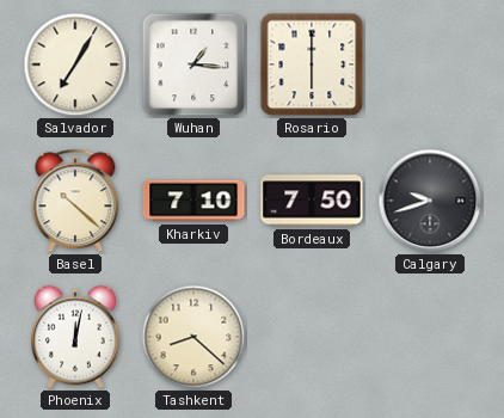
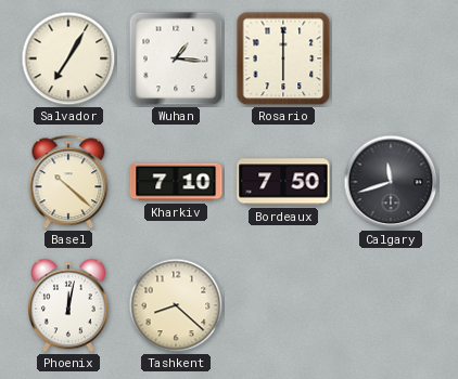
Calgary: 9:42 -> 11:42 (391, 182)
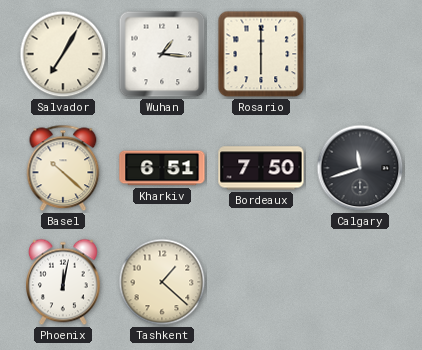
Kharkiv: 7:10 -> 6:51 (162, 168)
Tashkent: 8:22 -> 1:22 (162, 282)
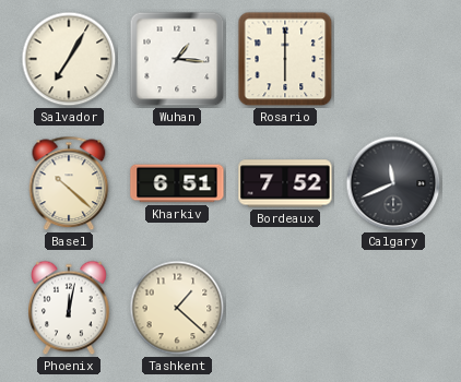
Bordeaux: 7:50 -> 7:52 (285, 183)
Calgary: 11:42 -> 11:41 (393, 183)
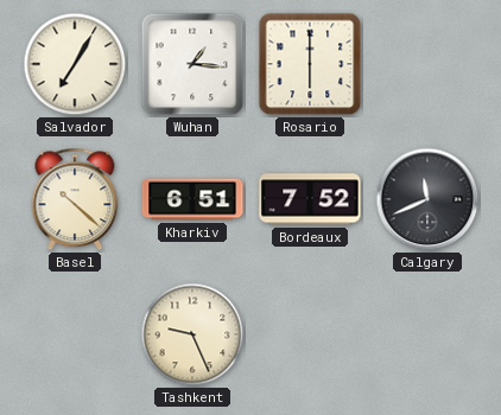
Phoenix: 12:02 -> none (70, 308)
Tashkent: 1:22 -> 9:26 (192, 334)
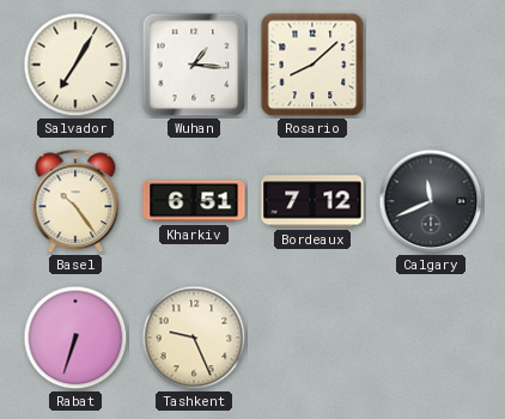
Rosario: 6:00 -> 8:08 (312, 65)
Basel: 10:22 -> 10:24 (75, 201)
Bordeaux: 7:52 -> 7:12 (312, 201)
Rabat: none -> 6:33 (75, 338)
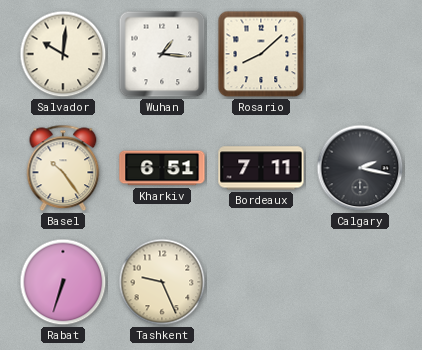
Salvador: 7:05 -> 10:01 (63, 54)
Bordeaux: 7:12 -> 7:11 (261, 168)
Calgary: 11:41 -> 2:17 (360, 168)
